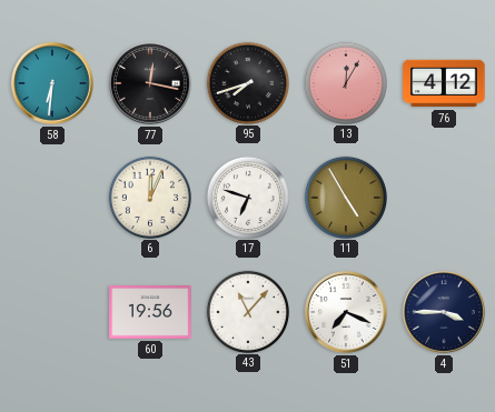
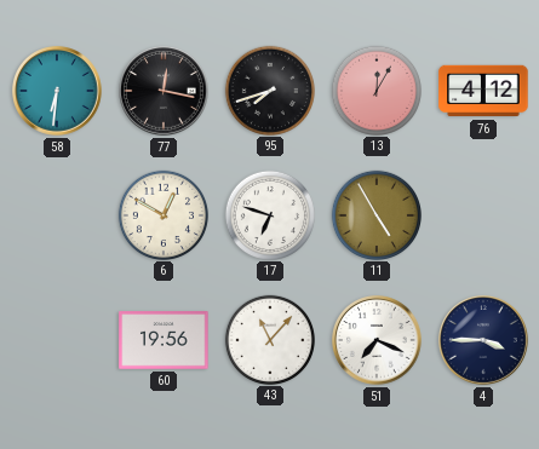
6: 12:04 -> 12:50 (162, 214)
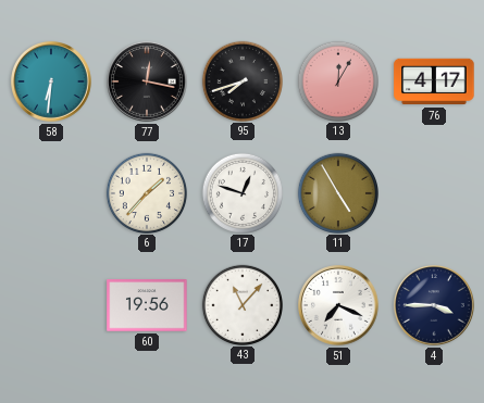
76: 4:12 -> 4:17 (434, 81)
6: 12:50 -> 1:37 (146, 192)
17: 6:48 -> 12:48 (241, 192)
